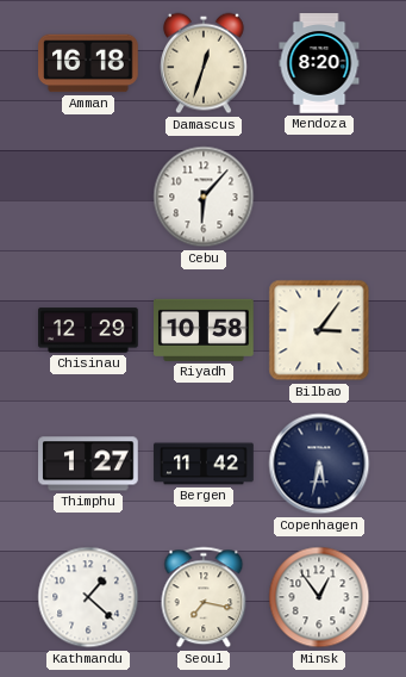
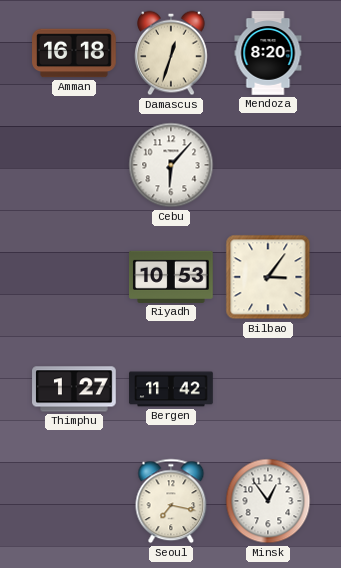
Chisinau: 12:29 -> none (88, 330)
Riyadh: 10:58 -> 10:53 (171, 277)
Copenhagen: 5:32 -> none (319, 464)
Kathmandu: 1:22 -> none (88, 597)
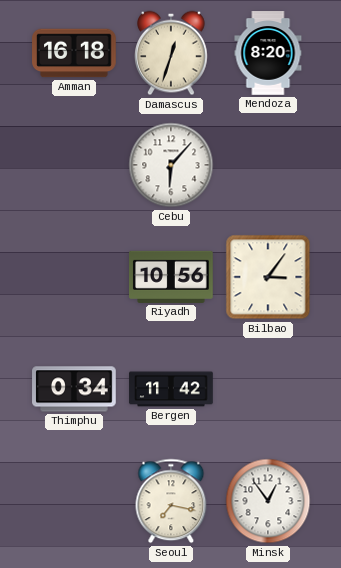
Riyadh: 10:53 -> 10:56 (171, 277)
Thimphu: 1:27 -> 0:34 (74, 389)
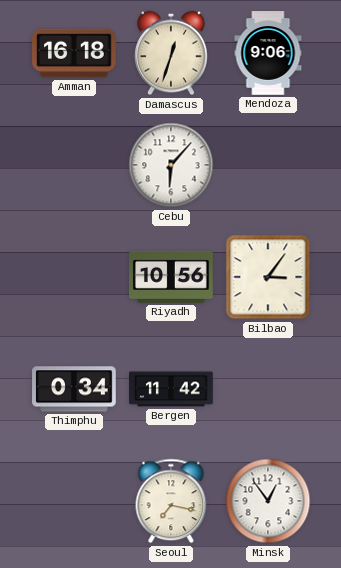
Mendoza: 8:20 -> 9:06 (268, 53)
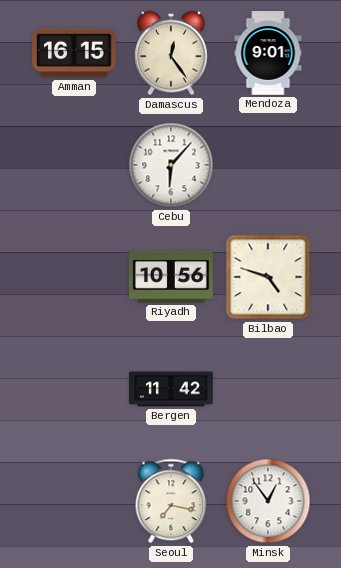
Amman: 16:18 -> 16:15 (74, 53)
Damascus: 12:33 -> 12:24 (172, 53)
Mendoza: 9:06 -> 9:01 (268, 53)
Bilbao: 3:06 -> 4:48 (268, 277)
Thimphu: 0:34 -> none (74, 389)
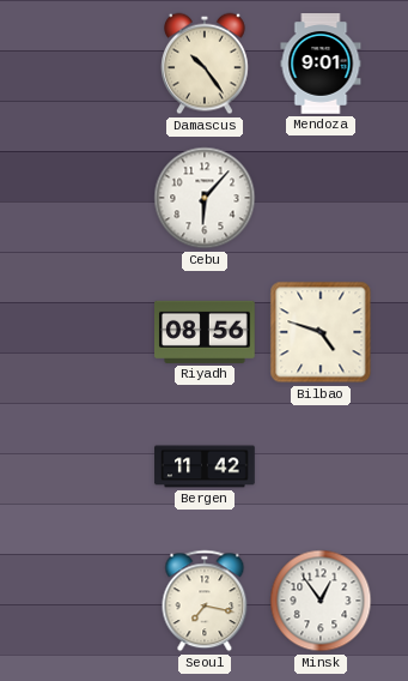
Amman: 16:15 -> none (74, 53)
Damascus: 12:24 -> 10:24 (206, 64)
Riyadh: 10:56 -> 08:56 (205, 332)
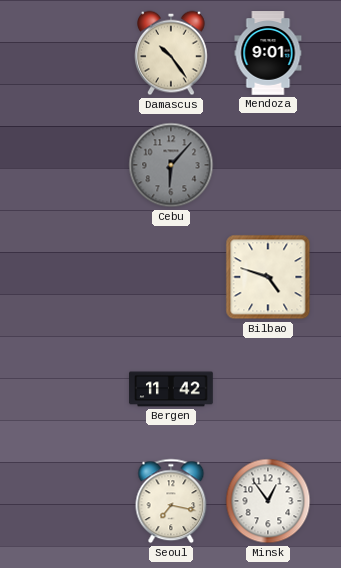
Cebu dial: white -> grey (171, 165)
Riyadh: 08:56 -> none (205, 332)
